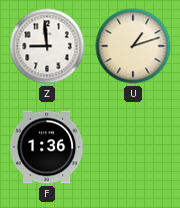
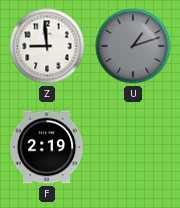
U dial: cream -> grey (133, 46)
F: 1:36 -> 2:19 (47, 147)
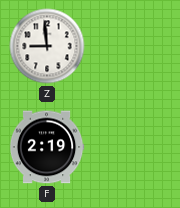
U: 1:12 -> none (133, 46)
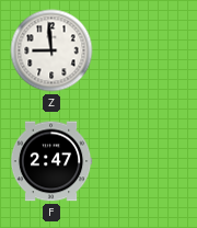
F: 2:19 -> 2:47 (51, 161)
